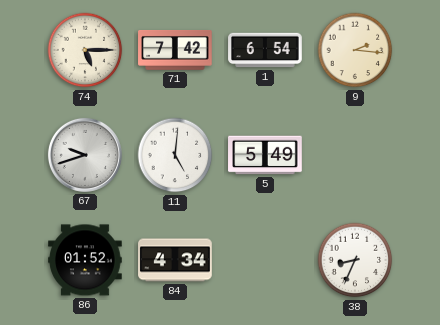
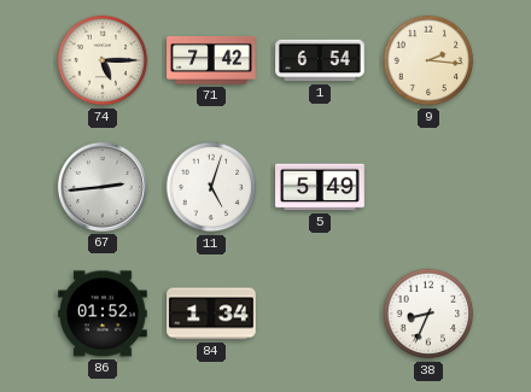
67: 9:42 -> 2:44 (103, 187)
11: 5:01 -> 5:03 (211, 187)
84: 4:34 -> 1:34 (211, 314)
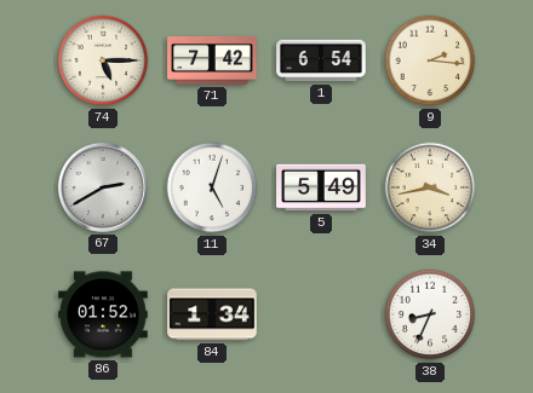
67: 2:44 -> 2:40 (103, 187)
34: none -> 3:43 (430, 187)
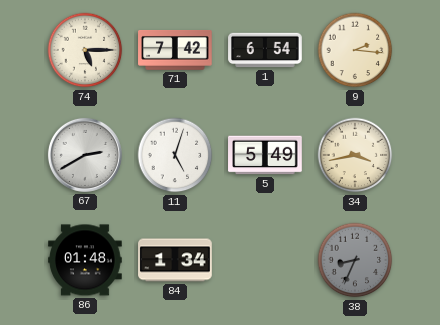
86: 01:52 -> 01:48 (85, 260)
38 dial: white -> grey (355, 260)
